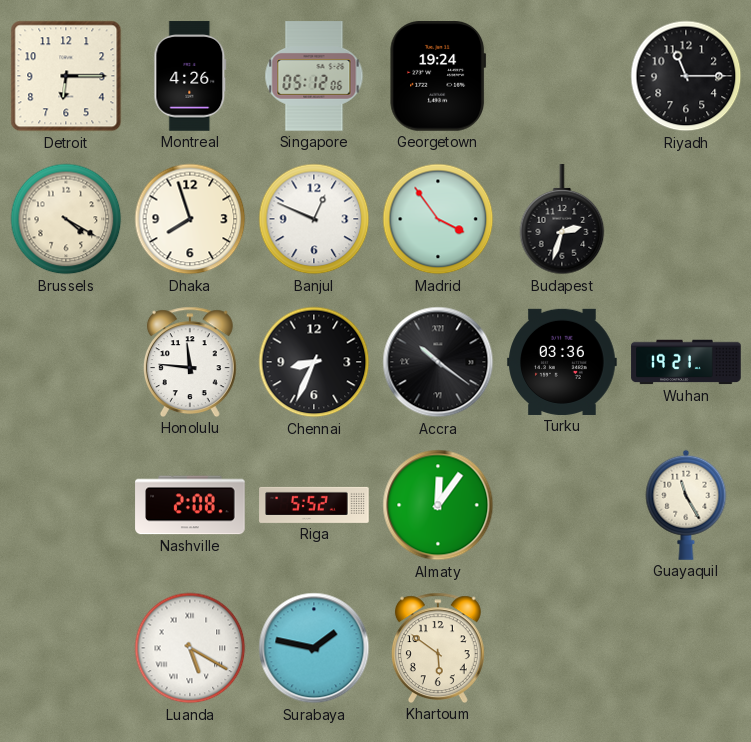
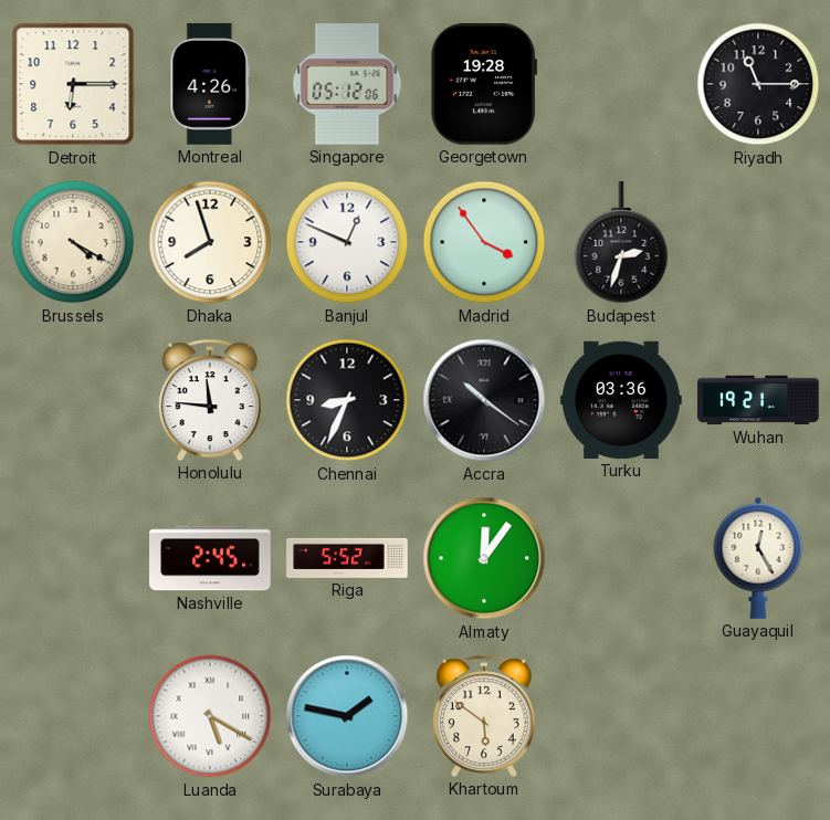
Georgetown: 19:24 -> 19:28 (484, 85)
Nashville: 2:08 -> 2:45 (210, 558)
Guayaquil: 11:25 -> 12:25 (758, 558)
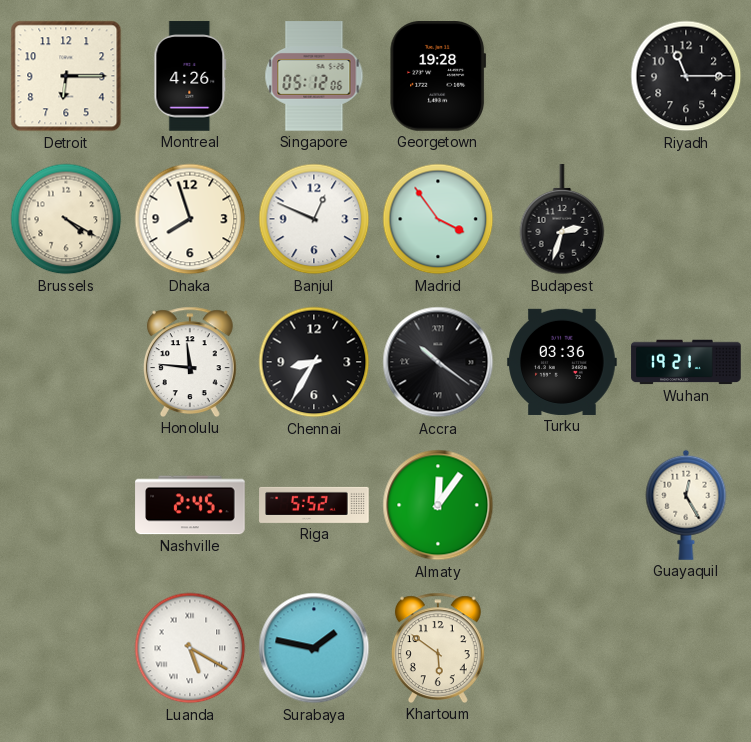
Chennai: 8:34 -> 8:35 (314, 362)
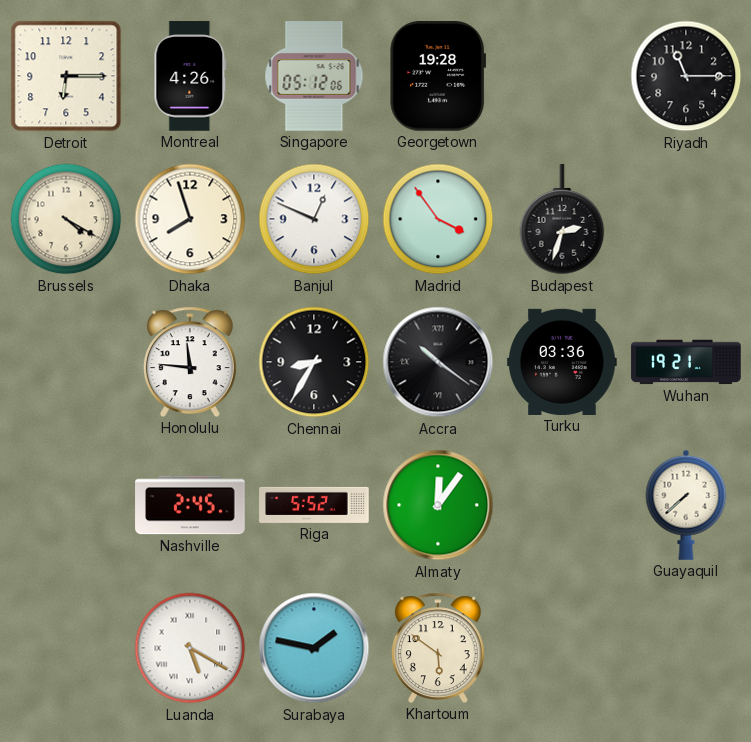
Guayaquil: 12:25 -> 7:38 (686, 505)
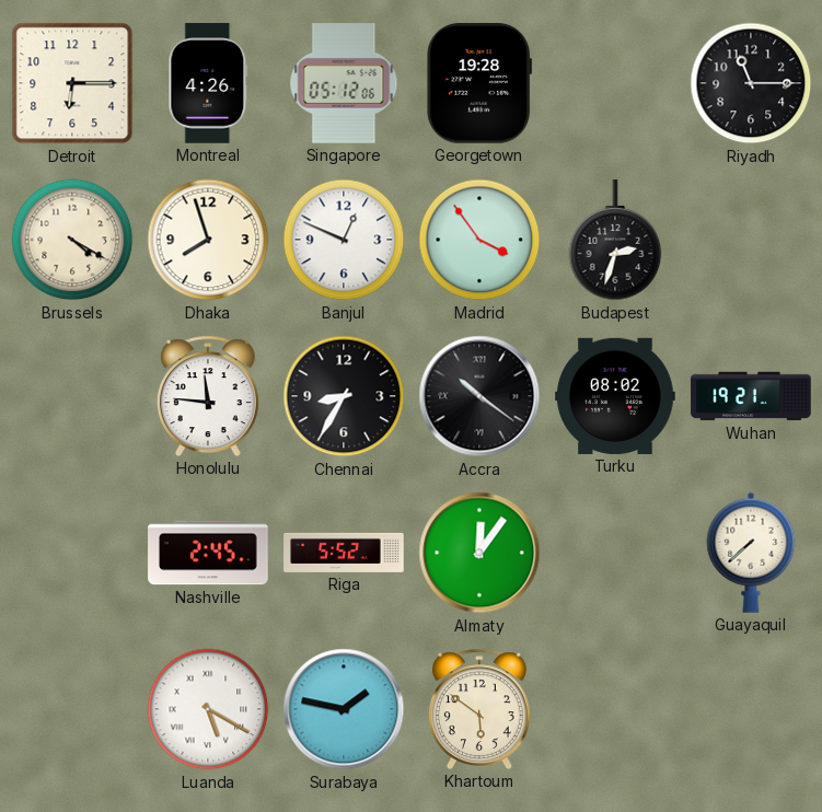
Turku: 03:36 -> 08:02 (615, 396)
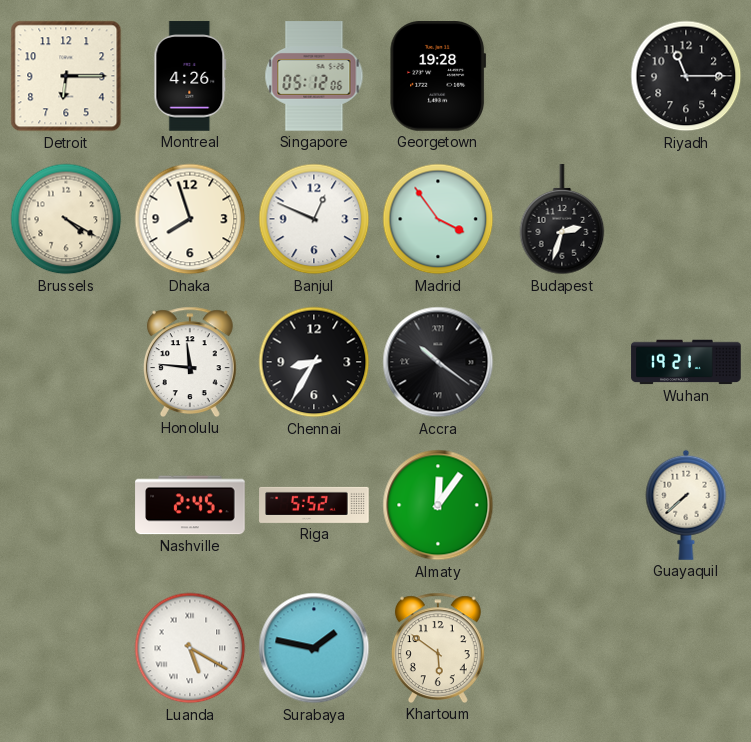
Turku: 08:02 -> none (615, 396)
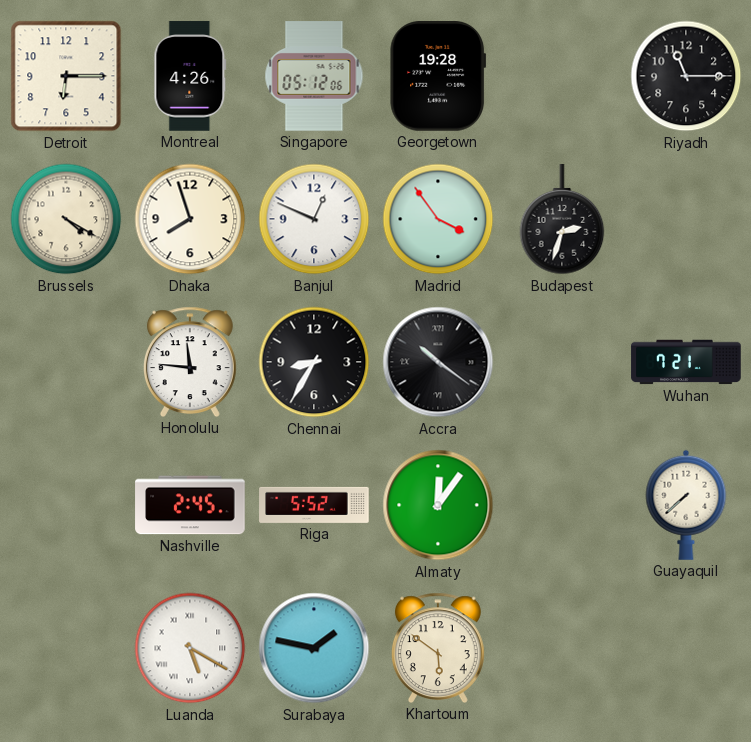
Wuhan: 19:21 -> 7:21 (686, 362)
